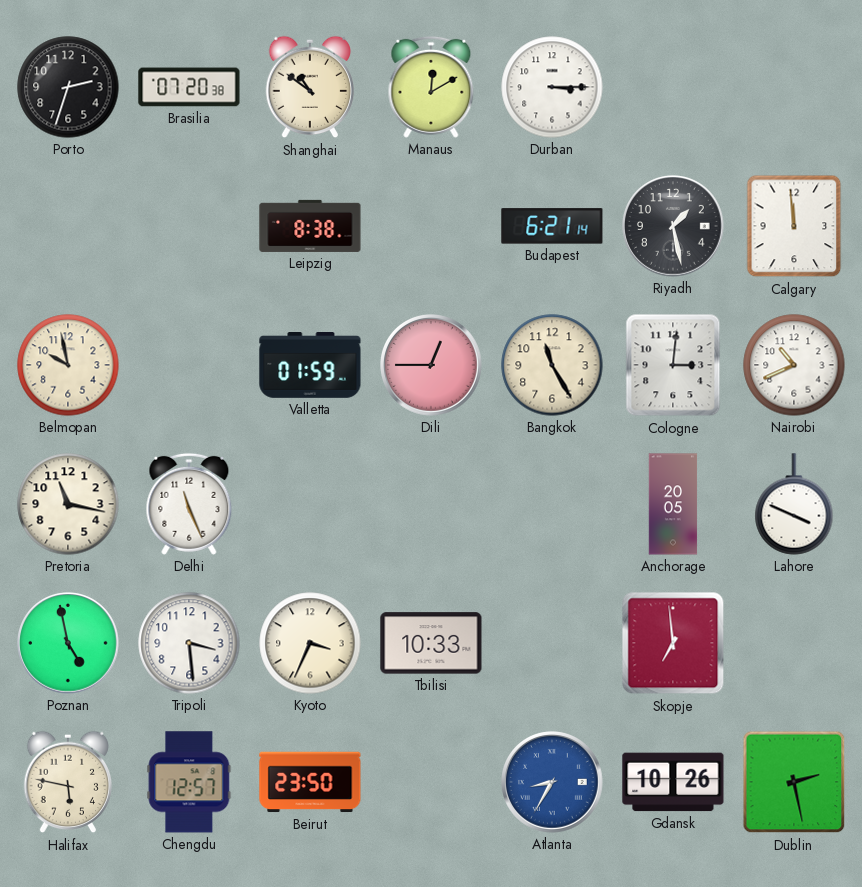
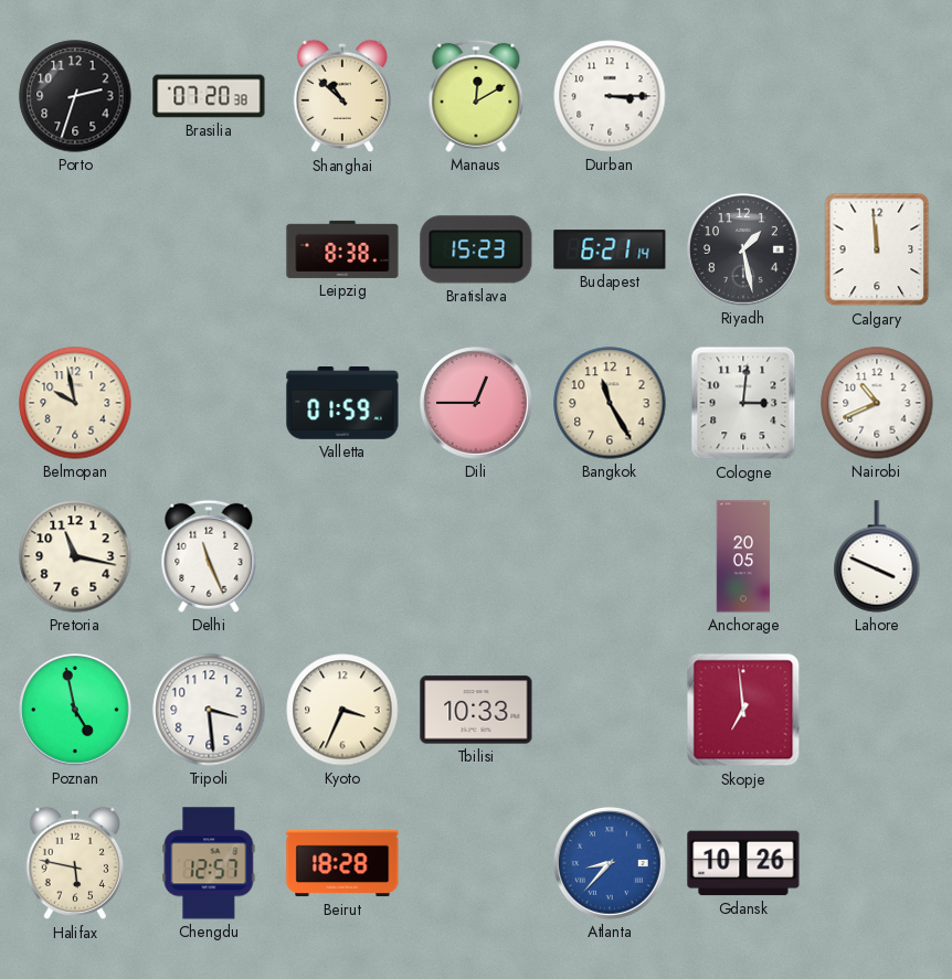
Shanghai: 10:51 -> 10:52 (342, 96)
Bratislava: none -> 15:23 (476, 249)
Beirut: 23:50 -> 18:28 (342, 863)
Atlanta: 8:35 -> 8:37 (611, 864)
Dublin: 2:28 -> none (794, 782)
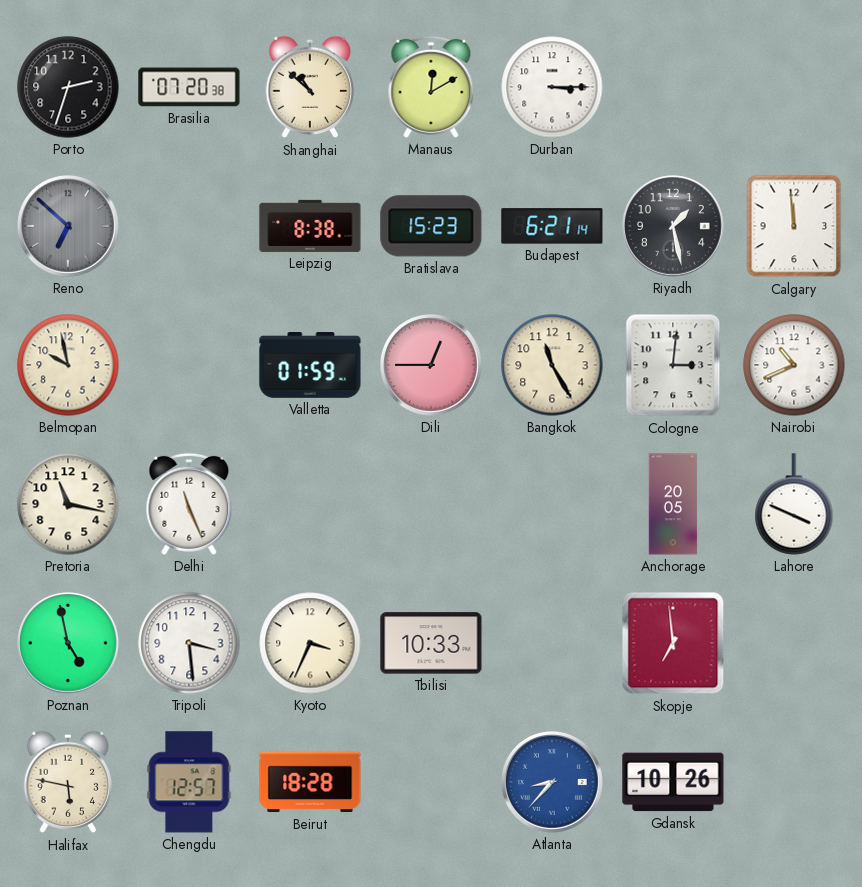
Reno: none -> 6:52 (69, 227)
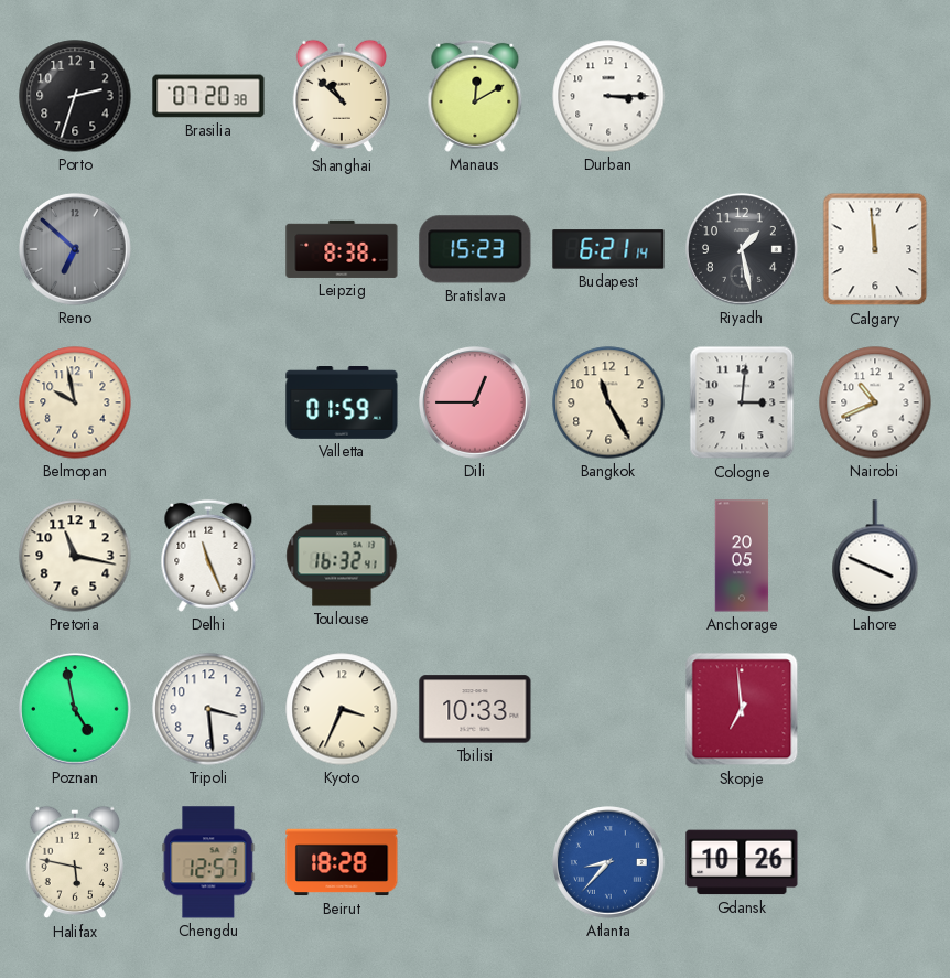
Toulouse: none -> 16:32 (342, 556)
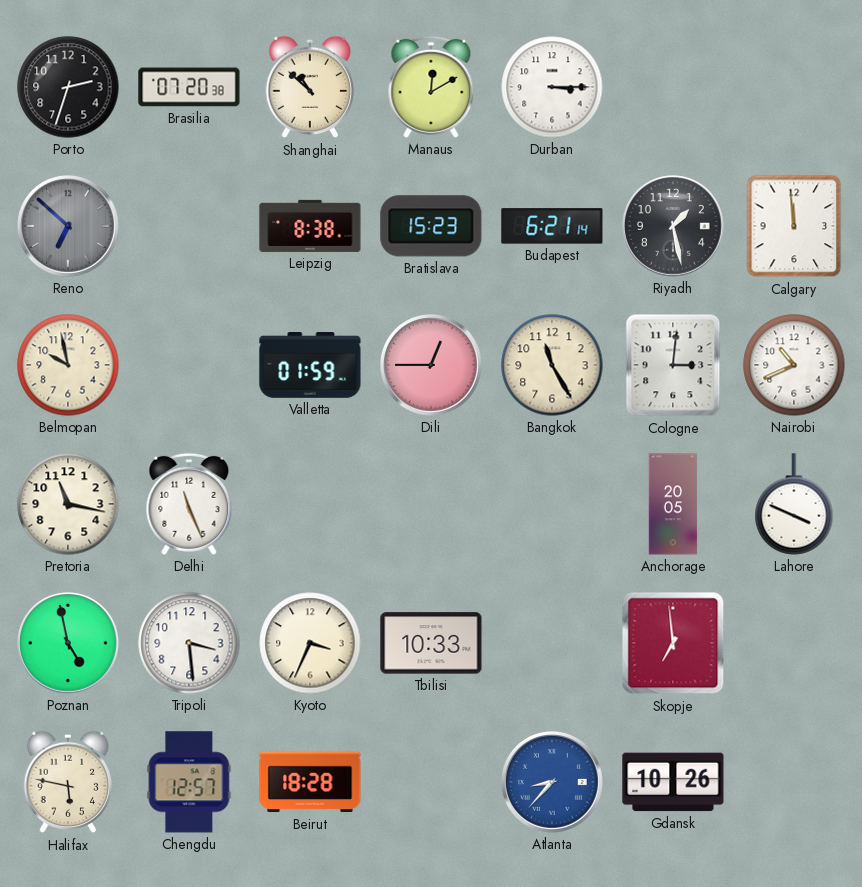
Toulouse: 16:32 -> none (342, 556)
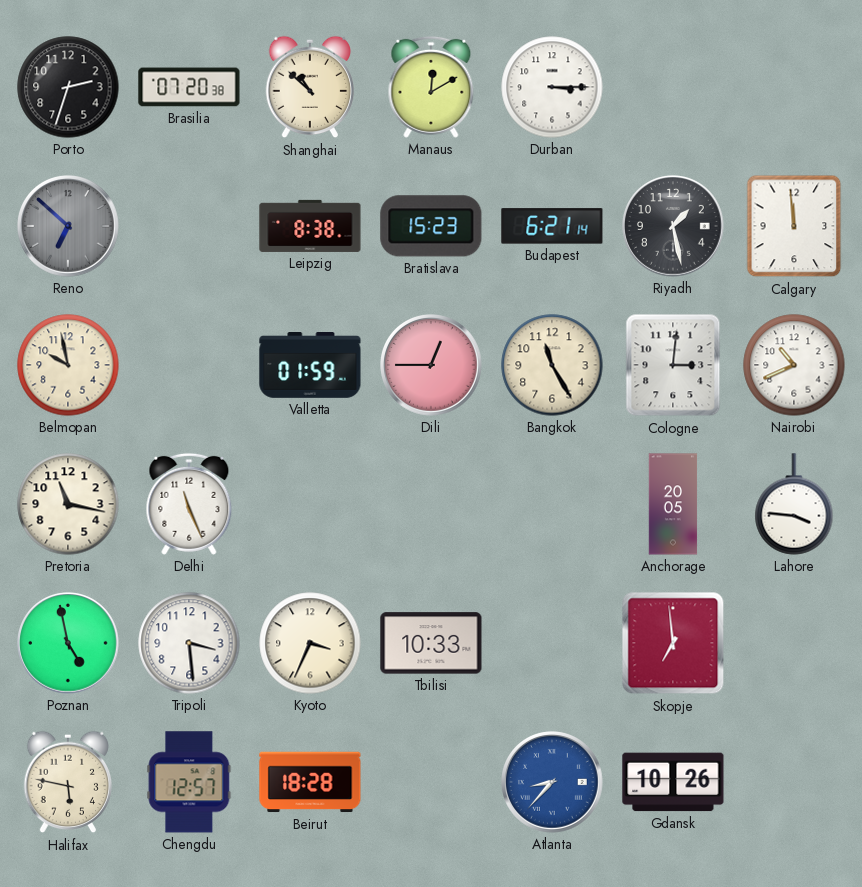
Lahore: 3:49 -> 3:46 (794, 504)
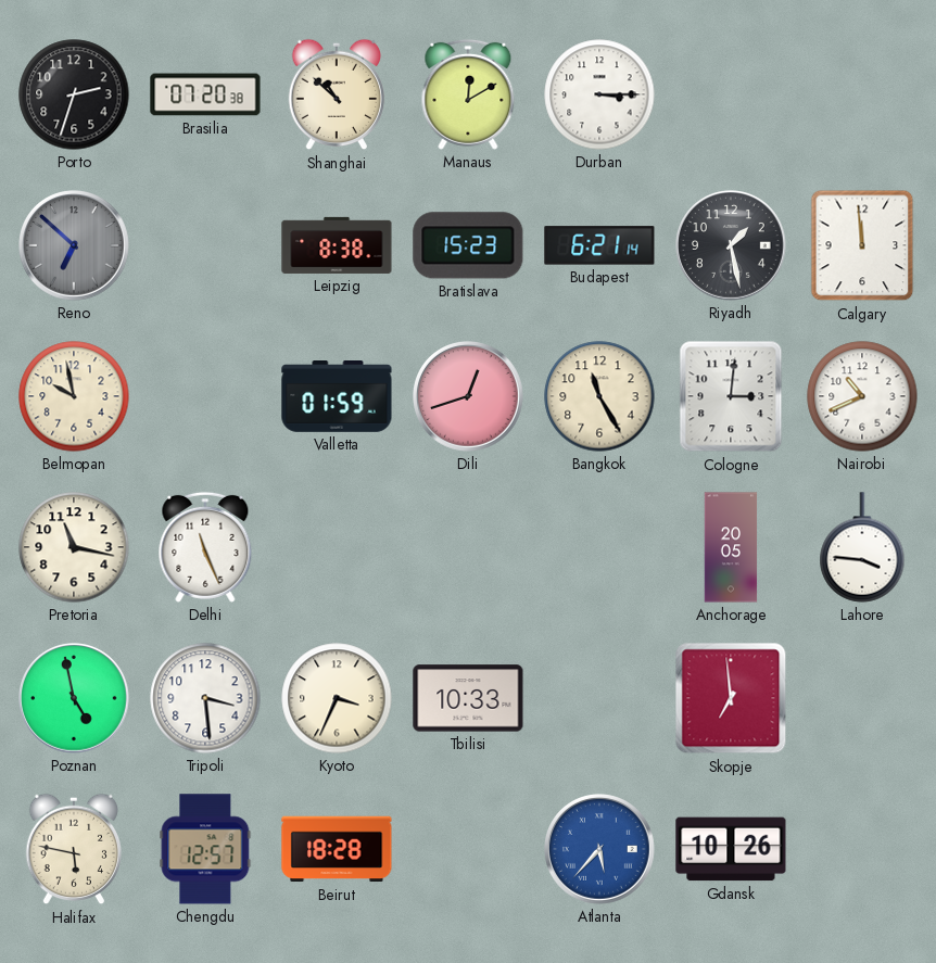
Dili: 12:45 -> 12:42 (469, 397)
Atlanta: 8:37 -> 5:37 (600, 850)
